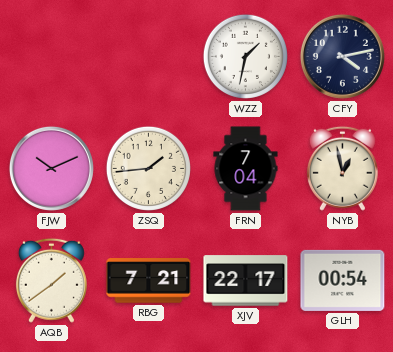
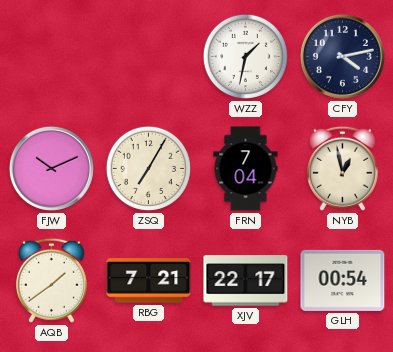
ZSQ: 1:44 -> 7:05 (148, 168)
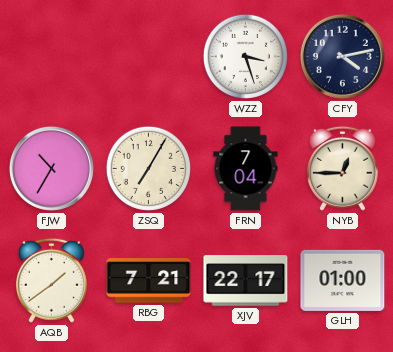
WZZ: 1:32 -> 3:27 (245, 56)
FJW: 10:11 -> 10:35 (51, 168)
NYB: 12:58 -> 12:45 (342, 168)
GLH: 00:54 -> 01:00 (343, 280)
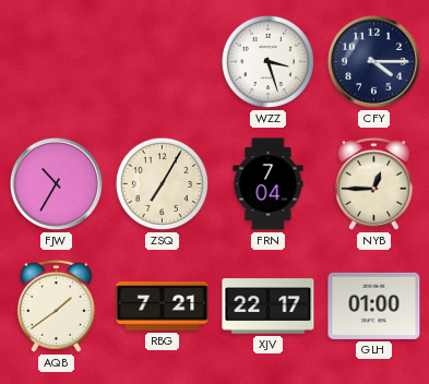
CFY: 4:13 -> 4:15 (373, 61)
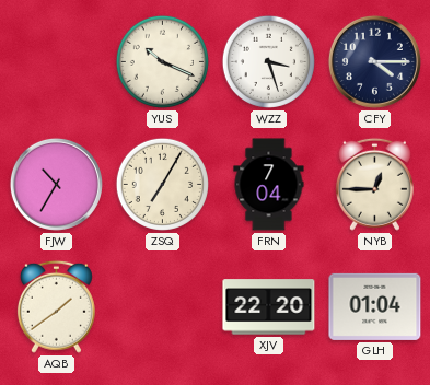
YUS: none -> 10:19 (162, 61)
RBG: 7:21 -> none (163, 307)
XJV: 22:17 -> 22:20 (269, 307)
GLH: 01:00 -> 01:04 (375, 306)
